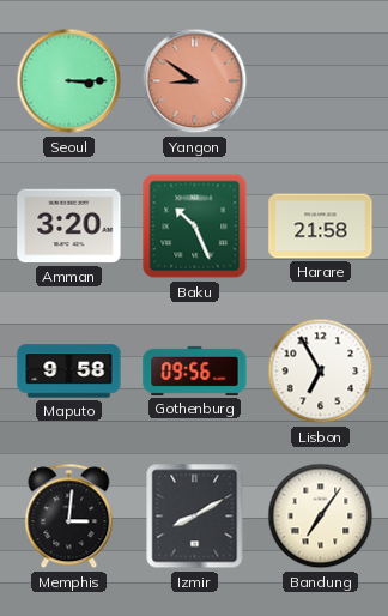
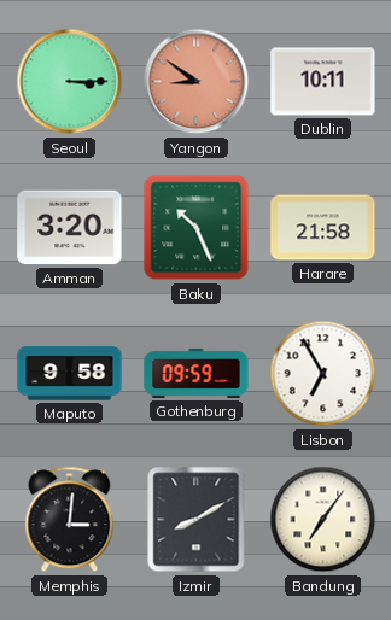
Dublin: none -> 10:11 (323, 82)
Gothenburg: 09:56 -> 09:59 (197, 373)
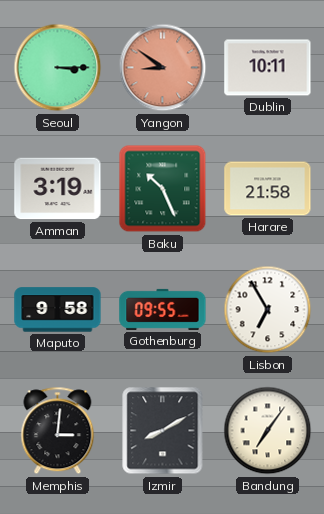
Amman: 3:20 -> 3:19 (58, 189)
Gothenburg: 09:59 -> 09:55 (163, 309)
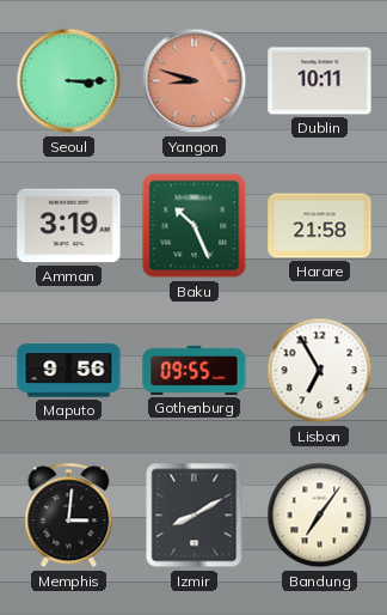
Yangon: 8:51 -> 8:48 (195, 81)
Maputo: 9:58 -> 9:56 (69, 371)
